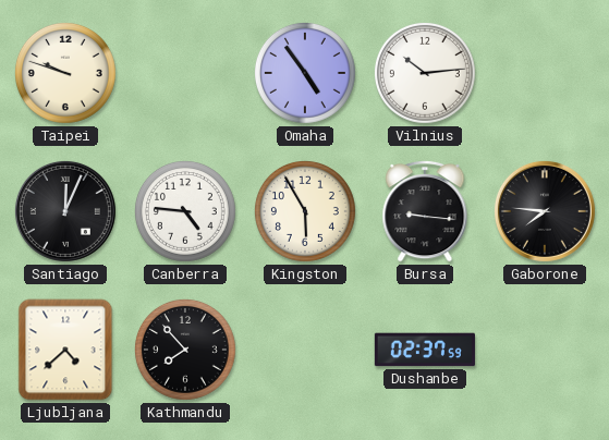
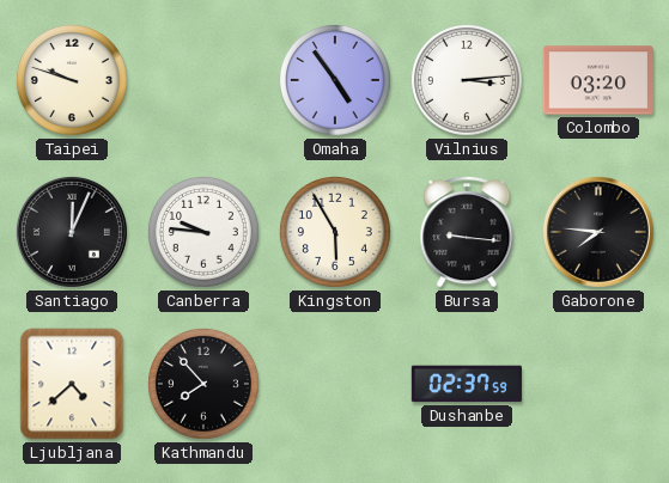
Vilnius: 10:14 -> 3:14 (467, 80)
Colombo: none -> 03:20 (598, 80)
Canberra: 4:46 -> 9:46 (203, 232)
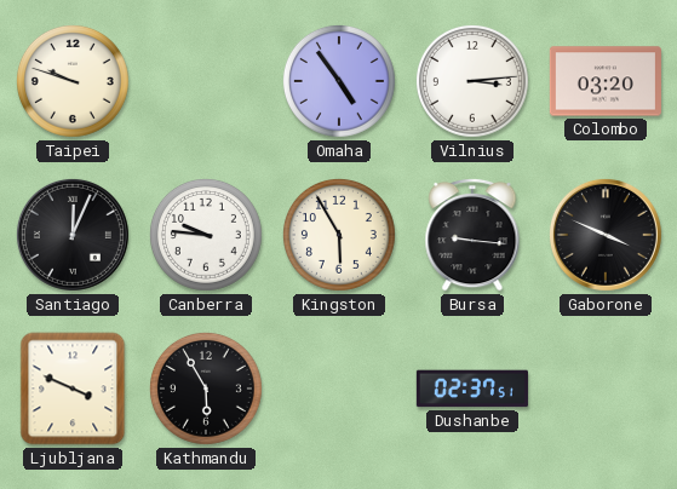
Gaborone: 7:46 -> 3:49 (606, 235)
Ljubljana: 4:38 -> 3:49 (73, 389)
Kathmandu: 7:53 -> 5:55 (206, 389)
Dushanbe: 02:37:59 -> 02:37:51 (472, 389)
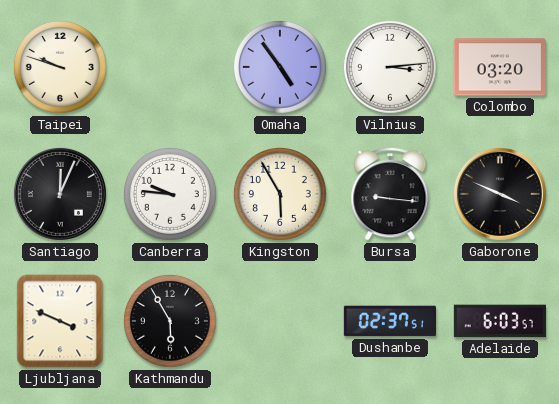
Adelaide: none -> 6:03 (500, 321)
